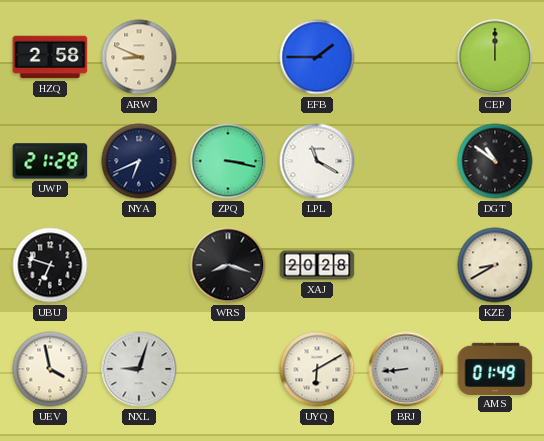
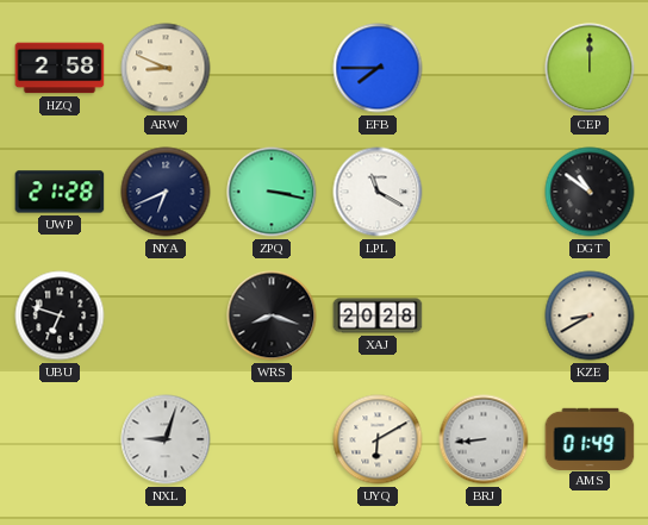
EFB: 1:45 -> 7:45 (378, 68)
UEV: 3:58 -> none (50, 369)
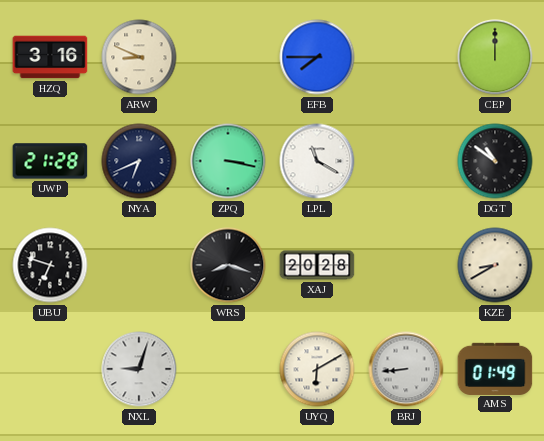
HZQ: 2:58 -> 3:16 (50, 57)
